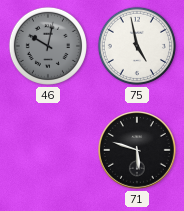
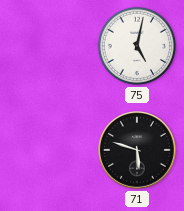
46: 10:02 -> none (48, 46)
75: 4:58 -> 5:02 (137, 46)
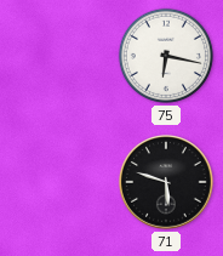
75: 5:02 -> 6:17 (166, 56)
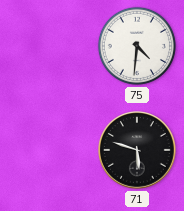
75: 6:17 -> 4:31 (137, 46)
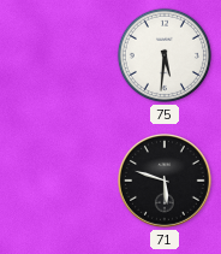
75: 4:31 -> 5:31 (165, 55)
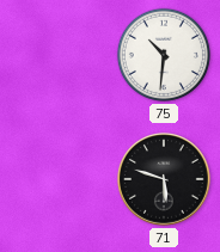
75: 5:31 -> 10:31 (164, 55)
